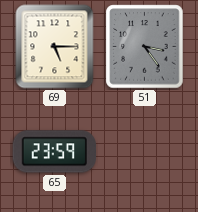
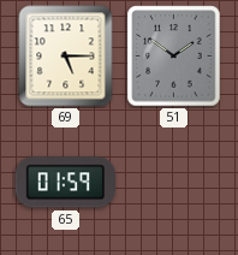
51: 3:24 -> 1:51 (174, 57)
65: 23:59 -> 01:59 (66, 183)
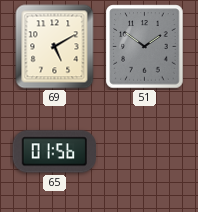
69: 5:15 -> 5:10 (55, 47)
65: 01:59 -> 01:56 (55, 152)
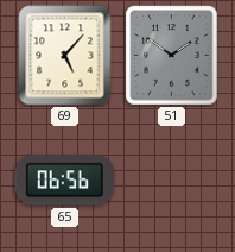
69: 5:10 -> 5:07 (65, 56)
65: 01:56 -> 06:56 (65, 181)
